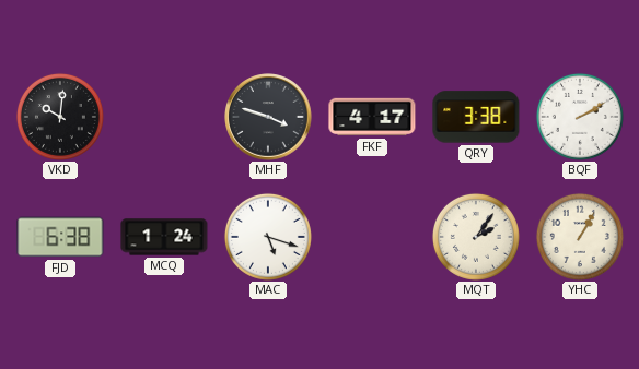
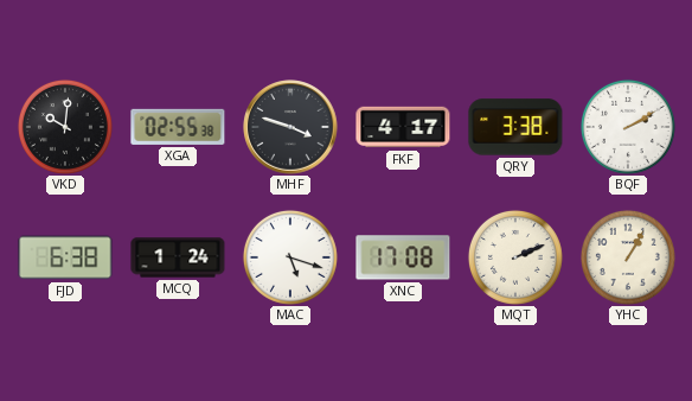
XGA: none -> 02:55 (178, 127)
XNC: none -> 17:08 (403, 257)
MQT: 2:06 -> 2:11 (515, 257)
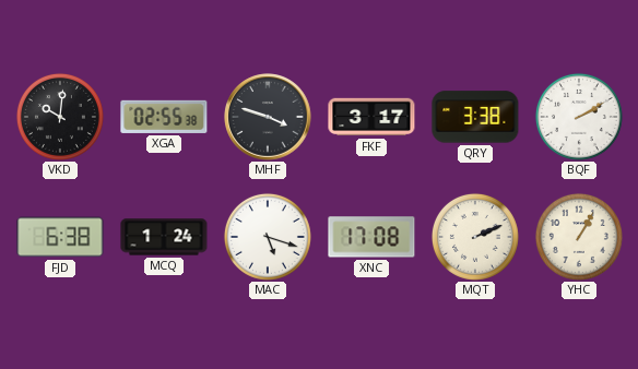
FKF: 4:17 -> 3:17 (371, 117)
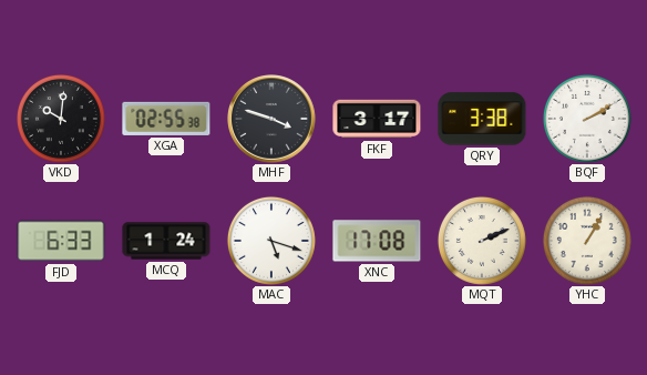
FJD: 6:38 -> 6:33 (61, 241)
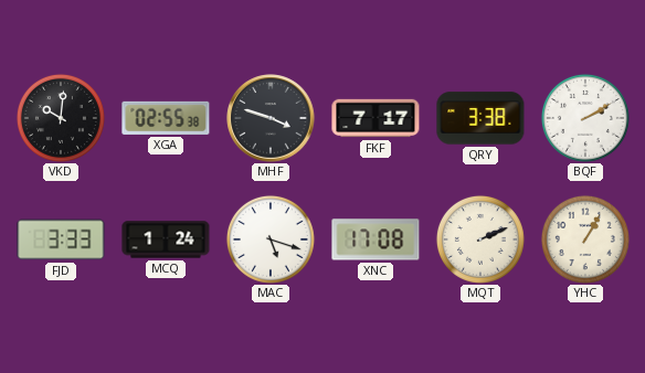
FKF: 3:17 -> 7:17 (376, 118)
FJD: 6:33 -> 3:33 (61, 239)
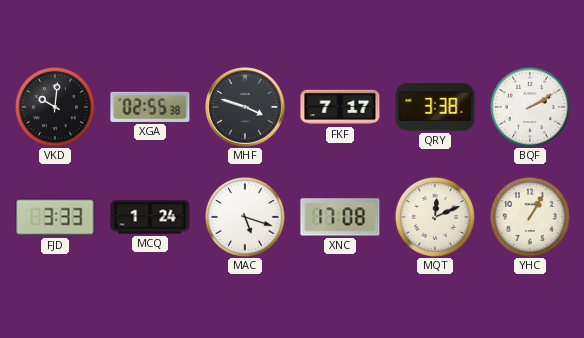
MQT: 2:11 -> 12:11 (435, 217)
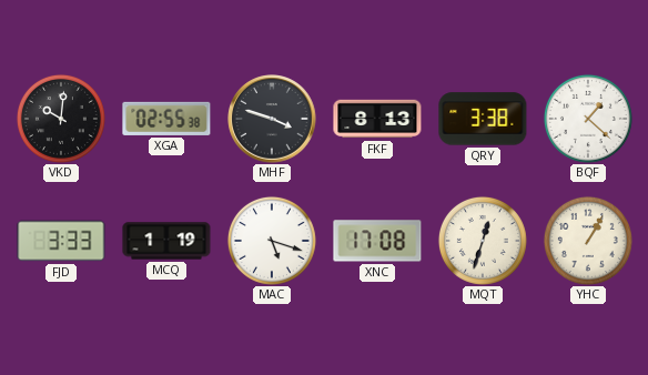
FKF: 7:17 -> 8:13 (377, 119)
BQF: 2:10 -> 1:22 (588, 119)
MCQ: 1:24 -> 1:19 (166, 241)
MQT: 12:11 -> 12:33 (483, 241)
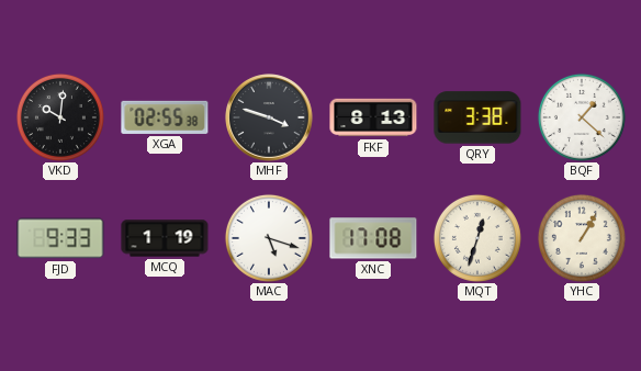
FJD: 3:33 -> 9:33 (60, 238)
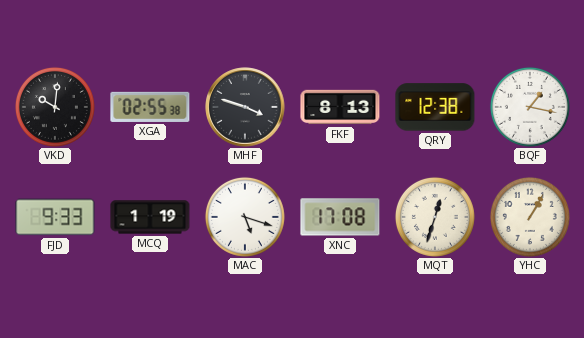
QRY: 3:38 -> 12:38 (435, 107)
BQF: 1:22 -> 1:17 (530, 107)
